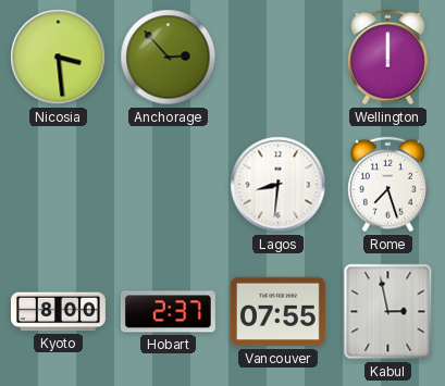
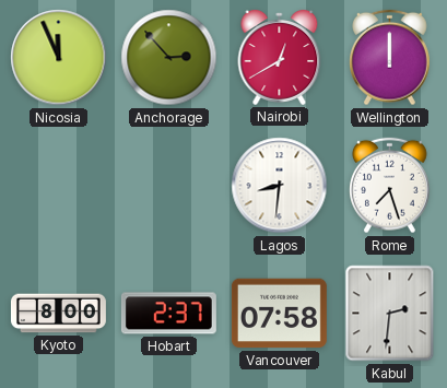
Nicosia: 3:29 -> 11:56 (59, 58)
Nairobi: none -> 12:40 (280, 57)
Vancouver: 07:55 -> 07:58 (279, 314)
Kabul: 2:58 -> 2:31 (390, 314)
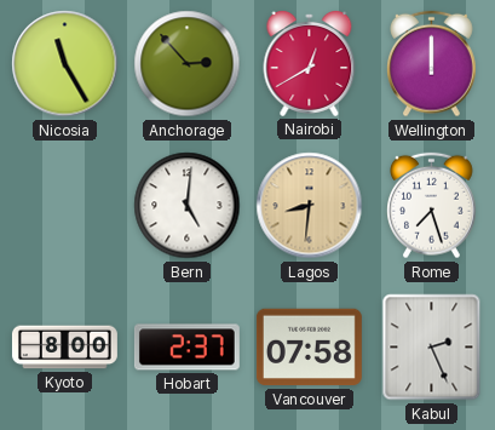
Nicosia: 11:56 -> 11:25 (65, 64)
Bern: none -> 5:01 (188, 206)
Lagos dial: white -> champagne (310, 206)
Kabul: 2:31 -> 2:26 (432, 348)
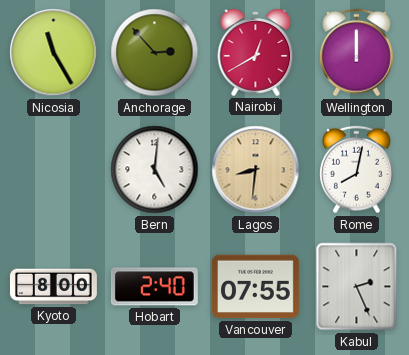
Rome: 7:27 -> 8:02 (357, 170)
Hobart: 2:37 -> 2:40 (154, 287)
Vancouver: 07:58 -> 07:55 (255, 287)
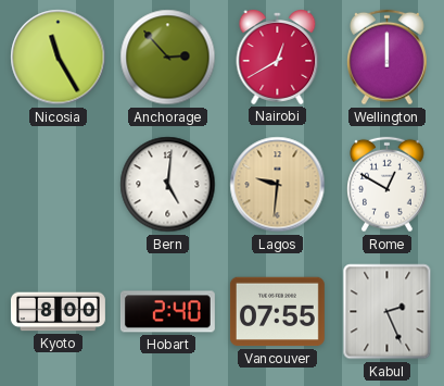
Lagos: 8:31 -> 9:31 (278, 185)
Rome: 8:02 -> 12:50 (388, 185)
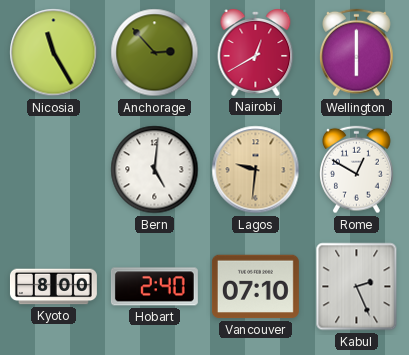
Wellington: 12:00 -> 6:00 (357, 53)
Vancouver: 07:55 -> 07:10 (255, 287)
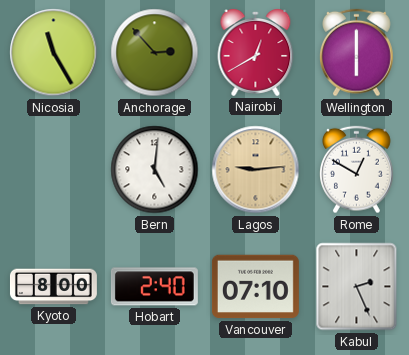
Lagos: 9:31 -> 9:14 (256, 170)
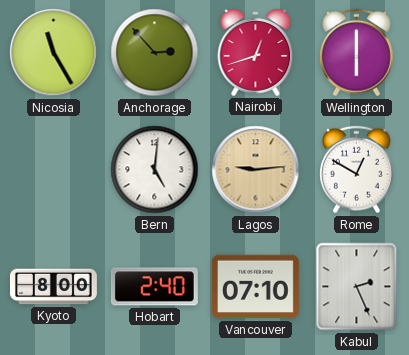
Nairobi: 12:40 -> 12:42 (256, 52)
